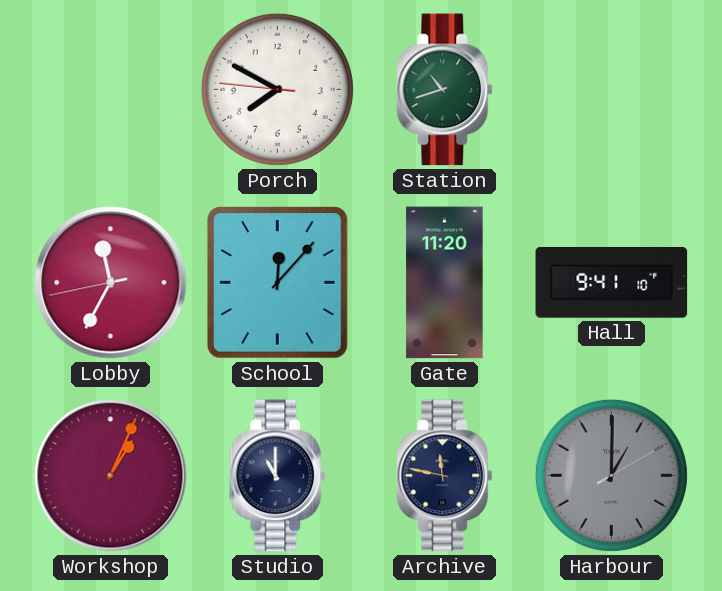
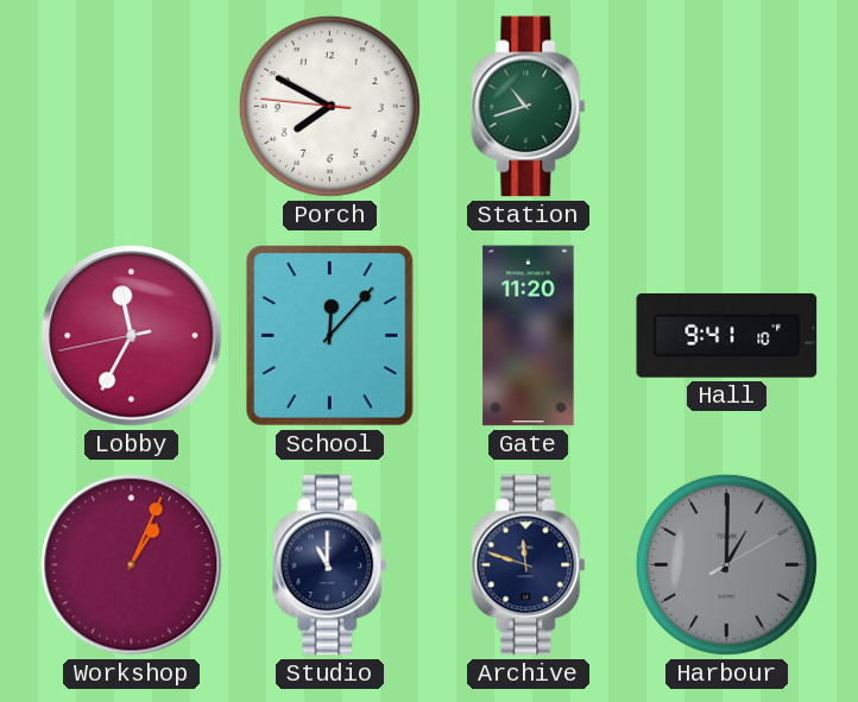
Archive: 11:47 -> 11:48 (529, 565)
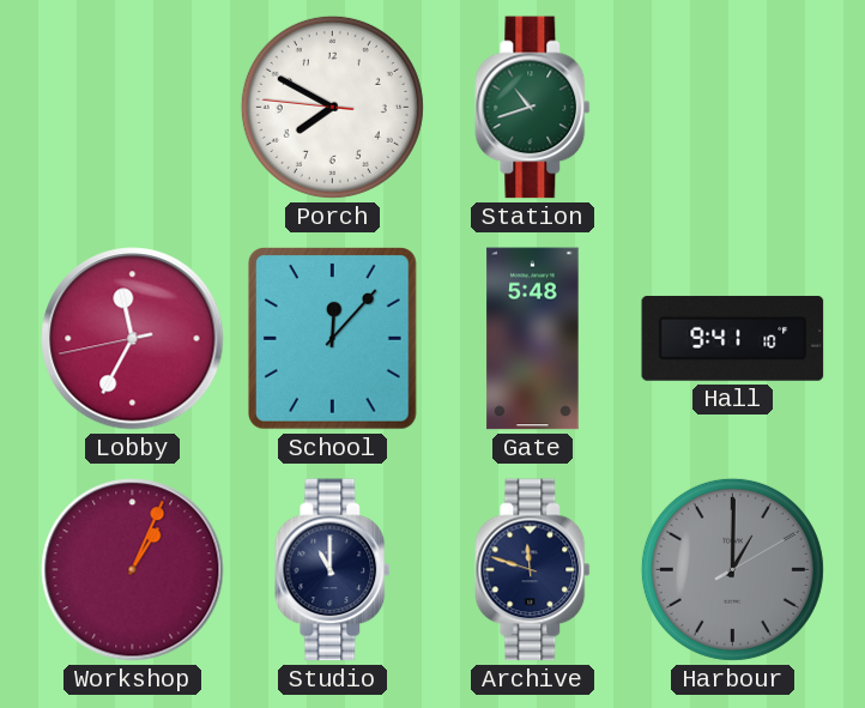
Gate: 11:20 -> 5:48 (533, 339)
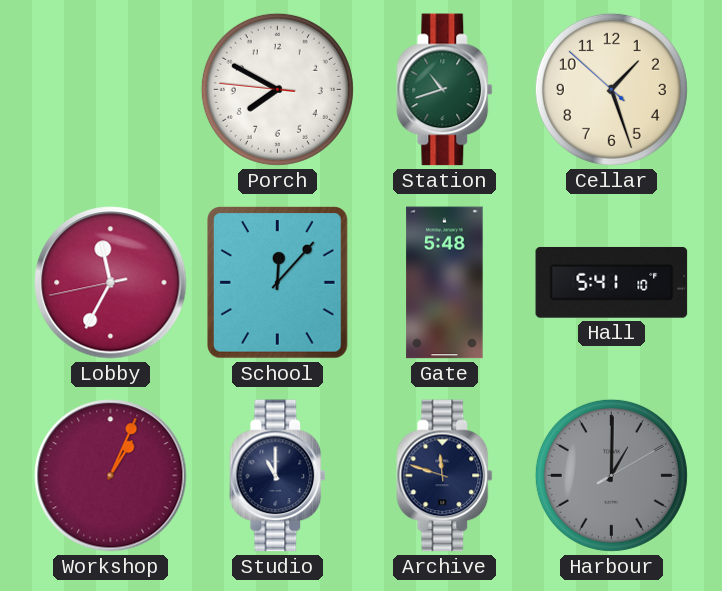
Cellar: none -> 1:26 (611, 89)
Hall: 9:41 -> 5:41 (612, 282)
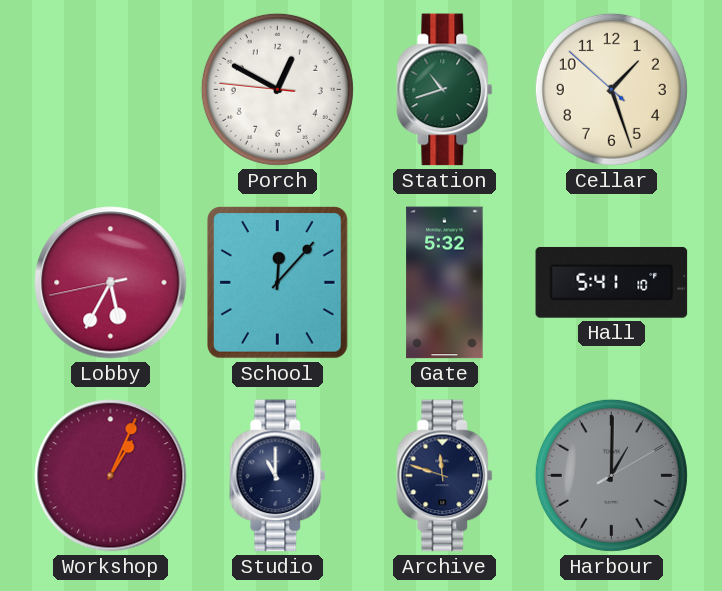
Porch: 7:49 -> 12:49 (277, 89)
Lobby: 11:34 -> 5:34 (111, 283)
Gate: 5:48 -> 5:32 (445, 283)
